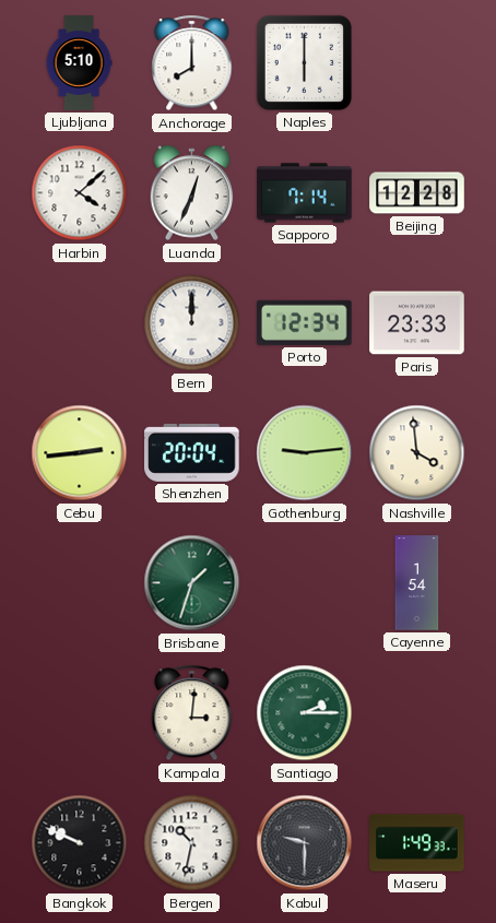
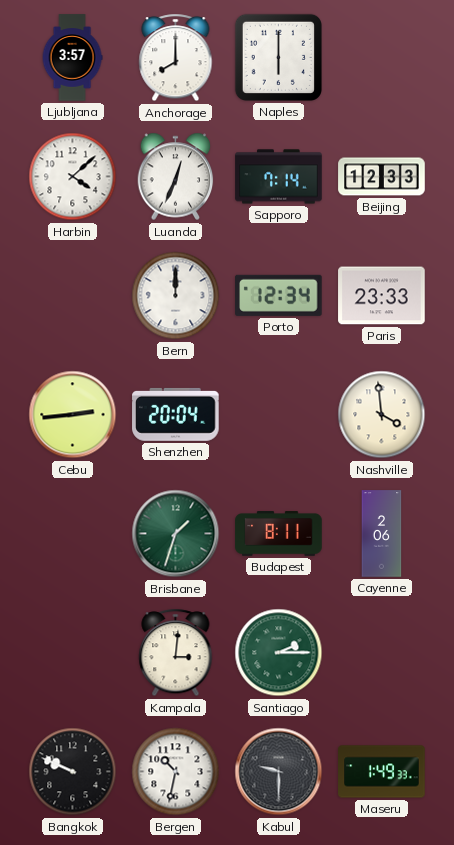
Ljubljana: 5:10 -> 3:57 (72, 58)
Beijing: 12:28 -> 12:33 (382, 177)
Gothenburg: 9:14 -> none (305, 453)
Budapest: none -> 8:11 (279, 534)
Cayenne: 1:54 -> 2:06 (382, 534)
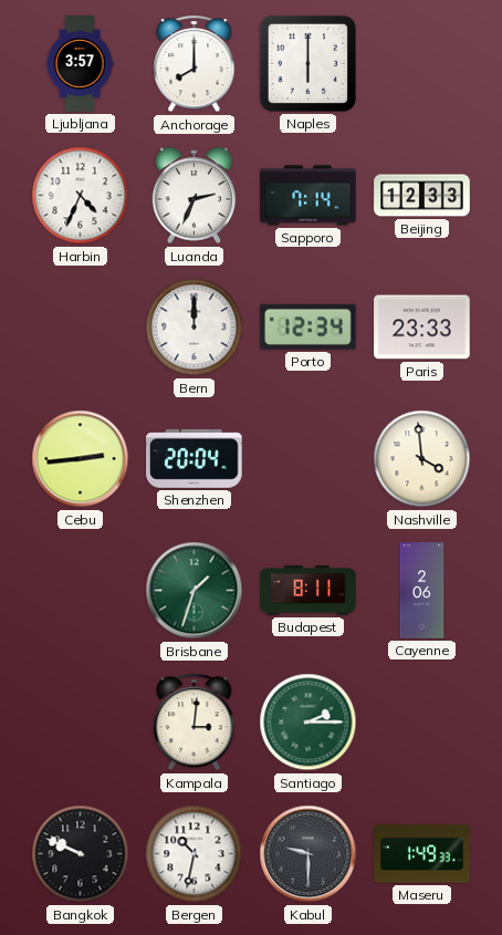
Harbin: 4:08 -> 4:34 (81, 196)
Luanda: 12:34 -> 2:34 (195, 196)
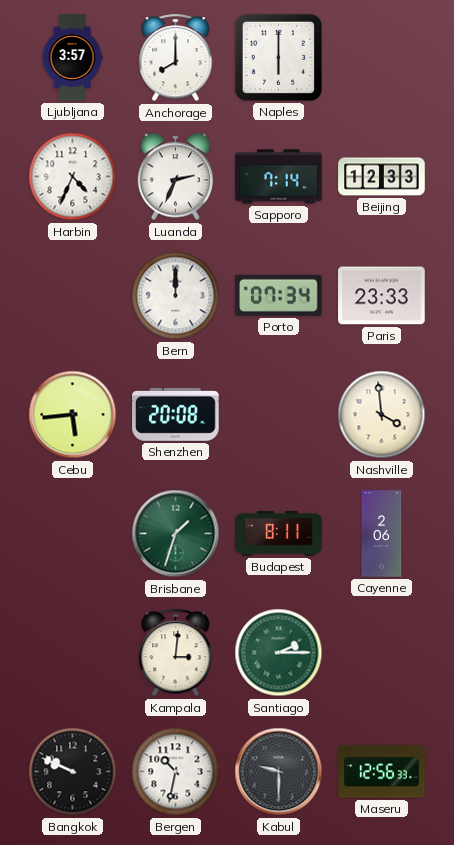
Porto: 12:34 -> 07:34 (279, 295)
Cebu: 2:44 -> 5:44 (73, 415)
Shenzhen: 20:04 -> 20:08 (176, 414)
Maseru: 1:49 -> 12:56 (382, 772)
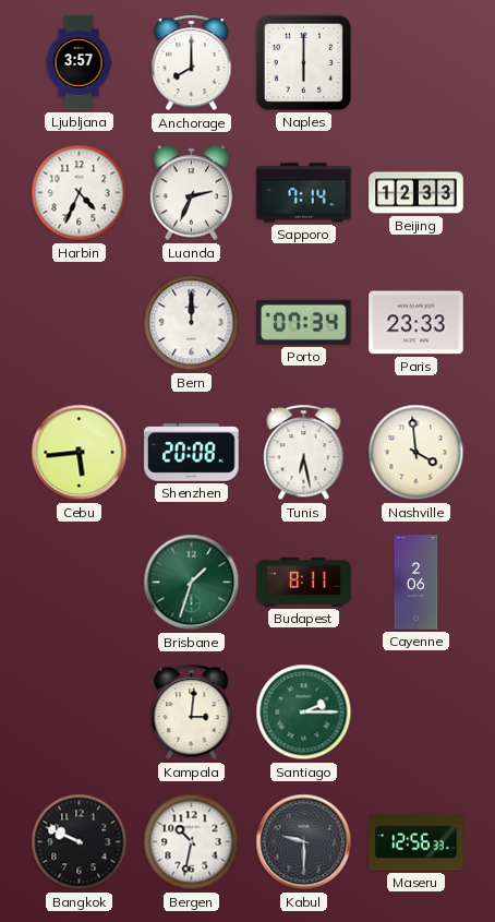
Tunis: none -> 6:28 (304, 453)
